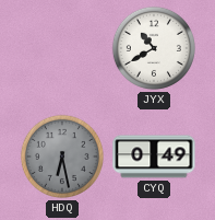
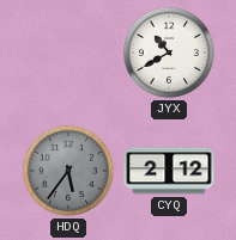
HDQ: 6:28 -> 5:36 (68, 171)
CYQ: 0:49 -> 2:12 (169, 171)
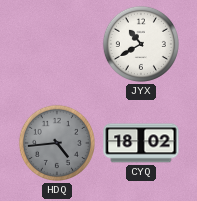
HDQ: 5:36 -> 4:44 (57, 143)
CYQ: 2:12 -> 18:02 (141, 143)
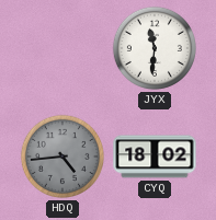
JYX: 10:40 -> 11:31 (155, 48)
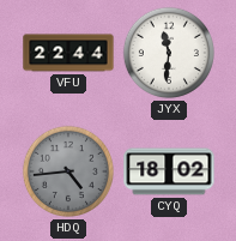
VFU: none -> 22:44 (68, 53)
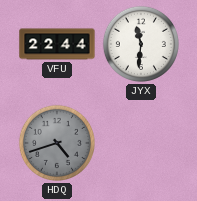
HDQ: 4:44 -> 4:42 (57, 143)
CYQ: 18:02 -> none (169, 171)
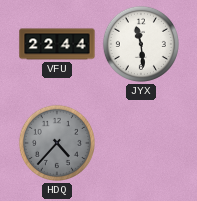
JYX: 11:31 -> 11:29 (141, 44)
HDQ: 4:42 -> 4:37 (57, 143)
